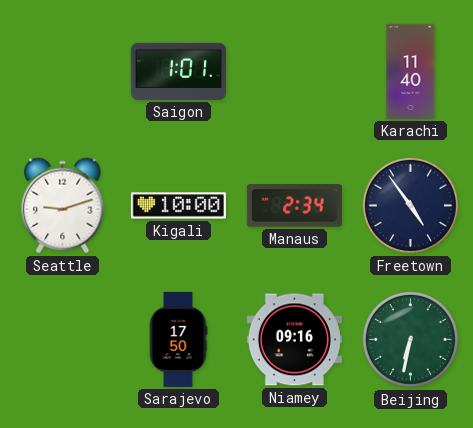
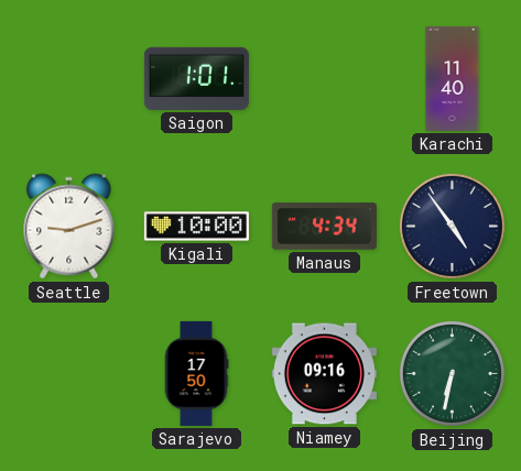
Manaus: 2:34 -> 4:34 (324, 227)
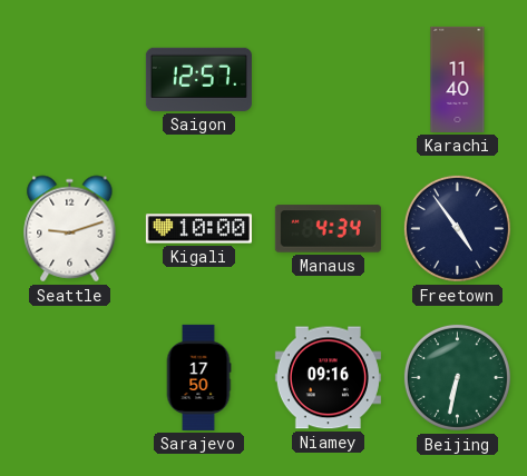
Saigon: 1:01 -> 12:57 (198, 79)
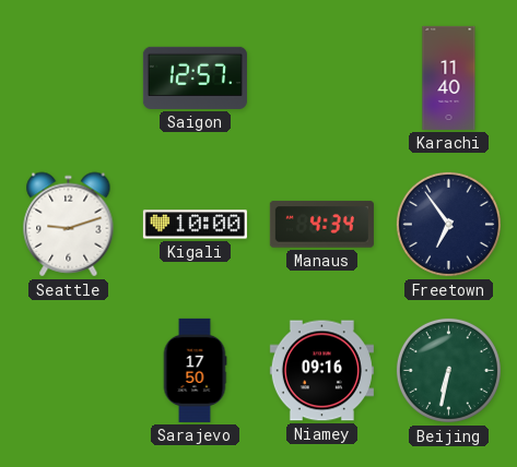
Freetown: 4:54 -> 6:54 (448, 224)
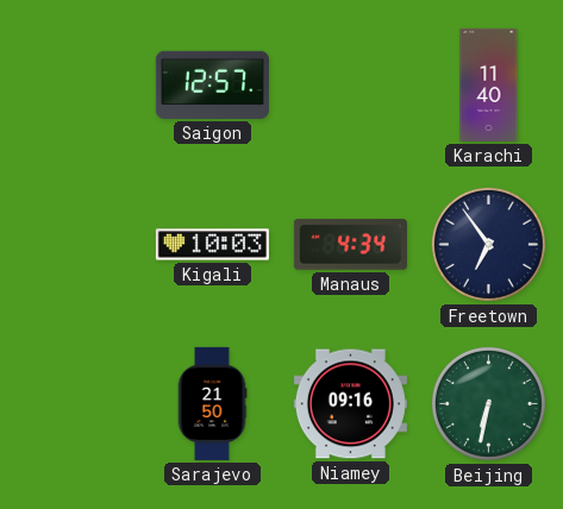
Seattle: 9:12 -> none (69, 225)
Kigali: 10:00 -> 10:03 (212, 245)
Sarajevo: 17:50 -> 21:50 (212, 403)
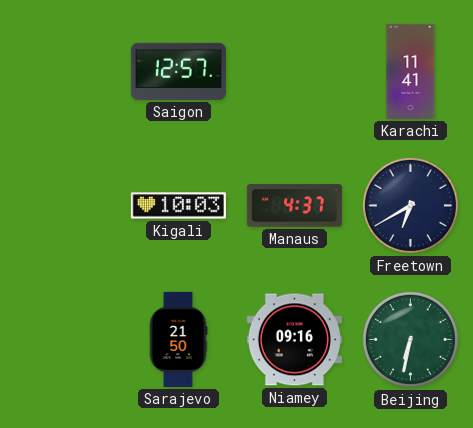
Karachi: 11:40 -> 11:41 (411, 71)
Manaus: 4:34 -> 4:37 (294, 206)
Freetown: 6:54 -> 6:40 (410, 205)
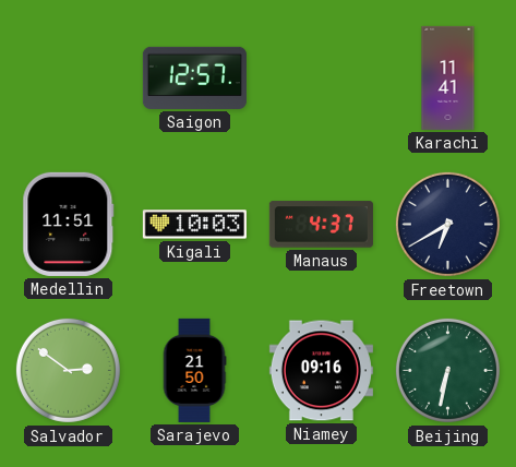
Medellin: none -> 11:51 (69, 224)
Salvador: none -> 2:51 (68, 370)
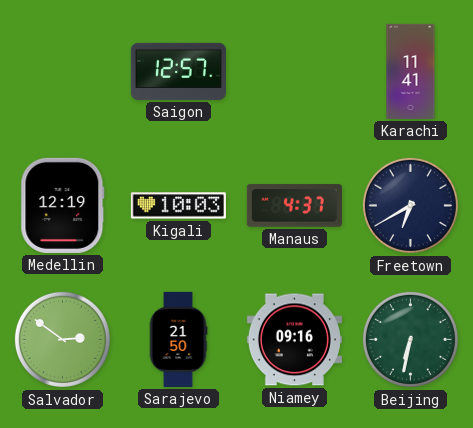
Medellin: 11:51 -> 12:19 (63, 205)
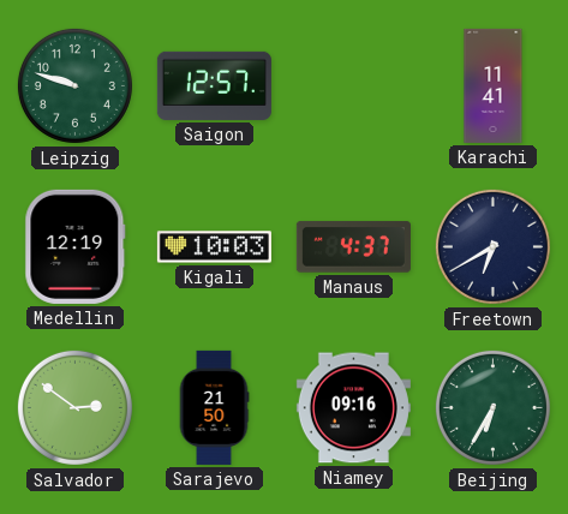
Leipzig: none -> 9:48 (74, 85)
Beijing: 6:32 -> 6:35 (492, 407)
